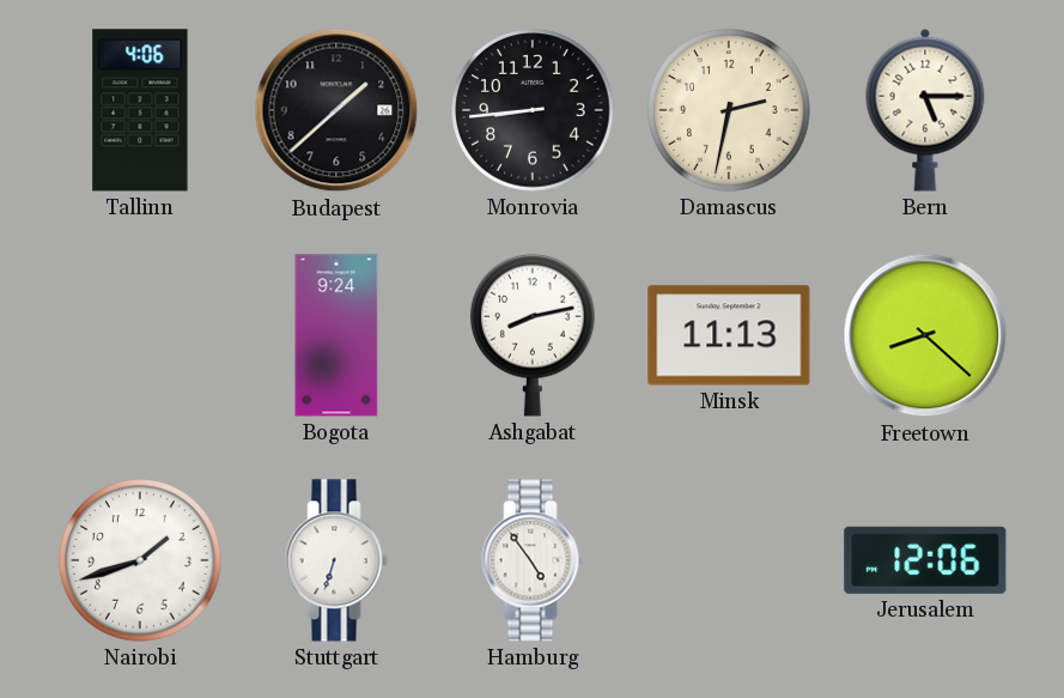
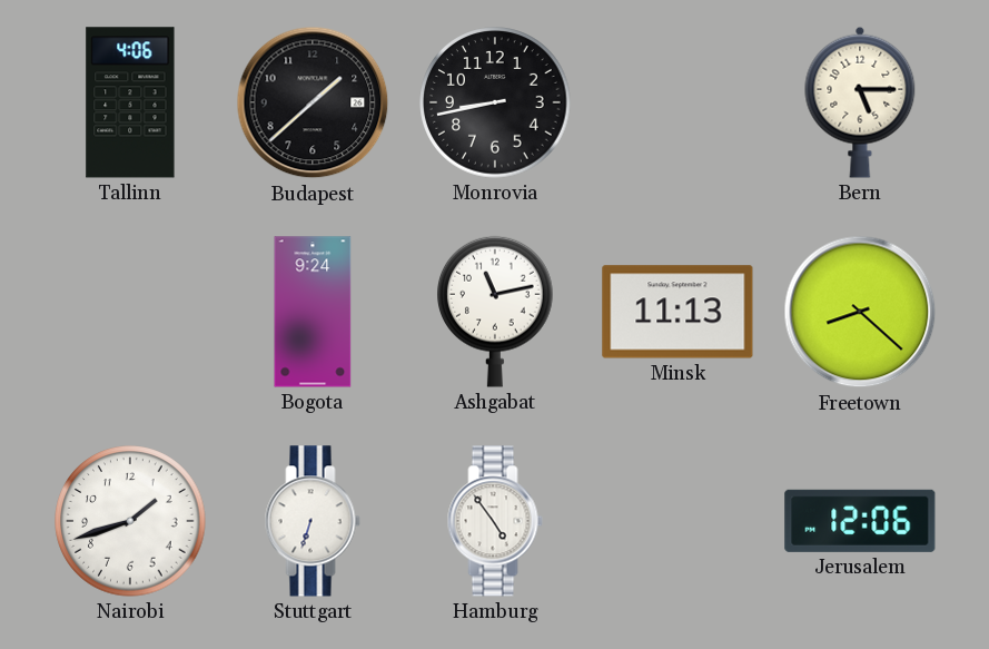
Monrovia: 8:44 -> 8:43 (495, 102)
Damascus: 2:32 -> none (729, 110)
Ashgabat: 8:13 -> 11:13 (496, 312)
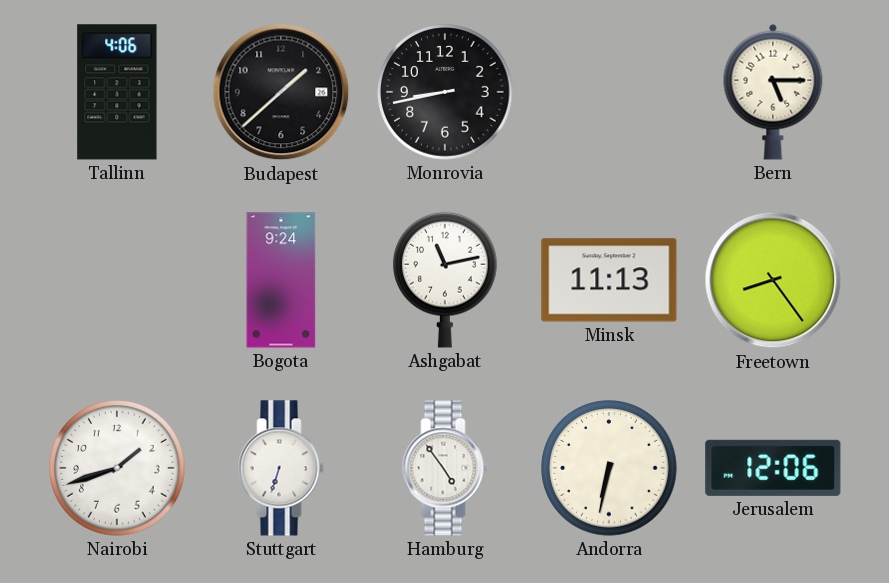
Freetown: 8:22 -> 8:24 (773, 280)
Andorra: none -> 6:32 (609, 468)
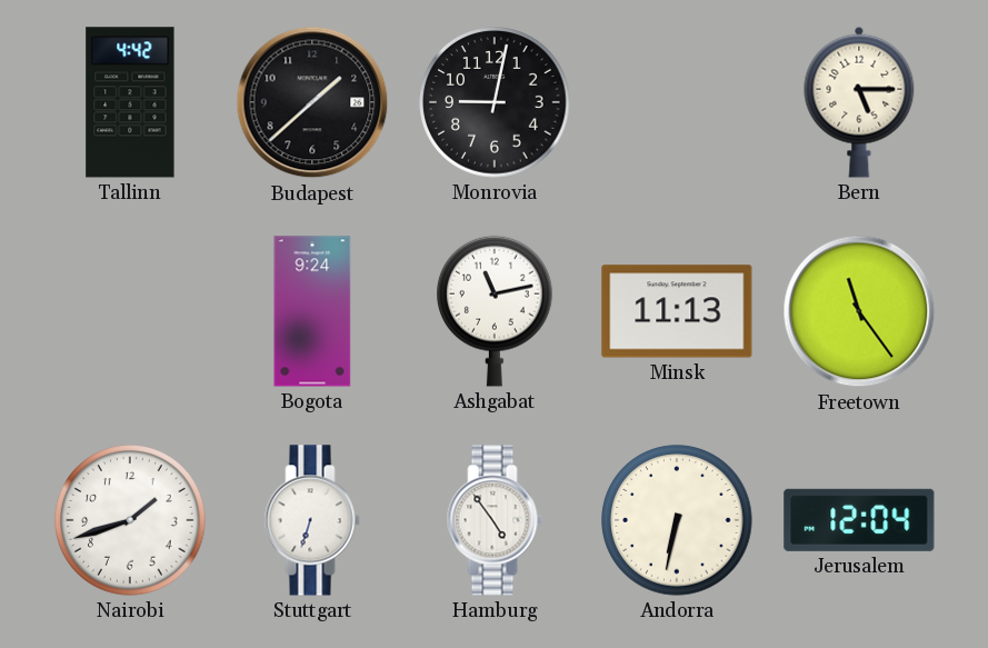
Tallinn: 4:06 -> 4:42 (130, 102)
Monrovia: 8:43 -> 9:02 (495, 102)
Freetown: 8:24 -> 11:24 (859, 311)
Jerusalem: 12:06 -> 12:04 (859, 520)
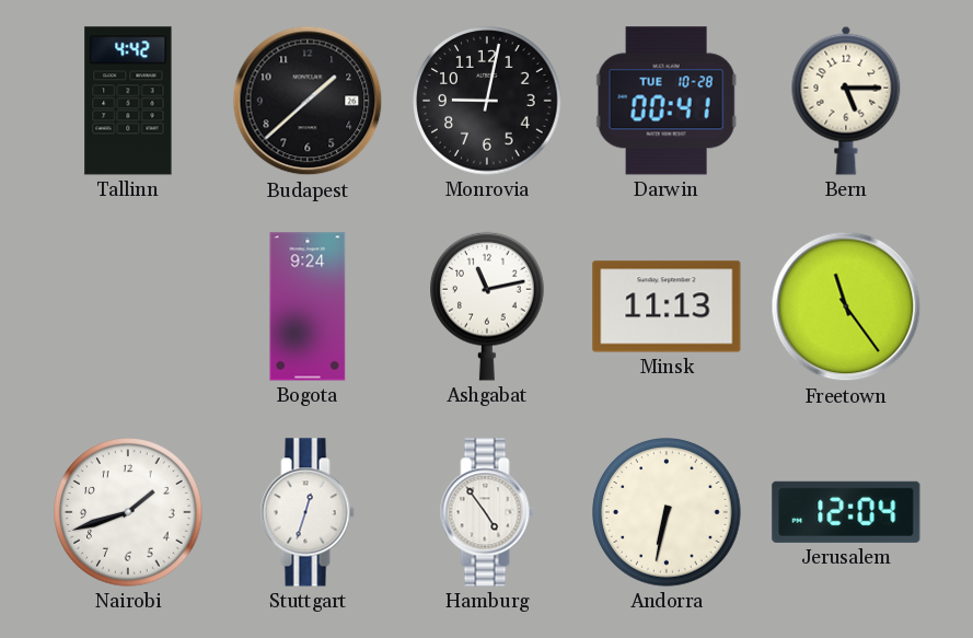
Darwin: none -> 00:41 (667, 101)
Stuttgart: 6:33 -> 12:33 (308, 512)
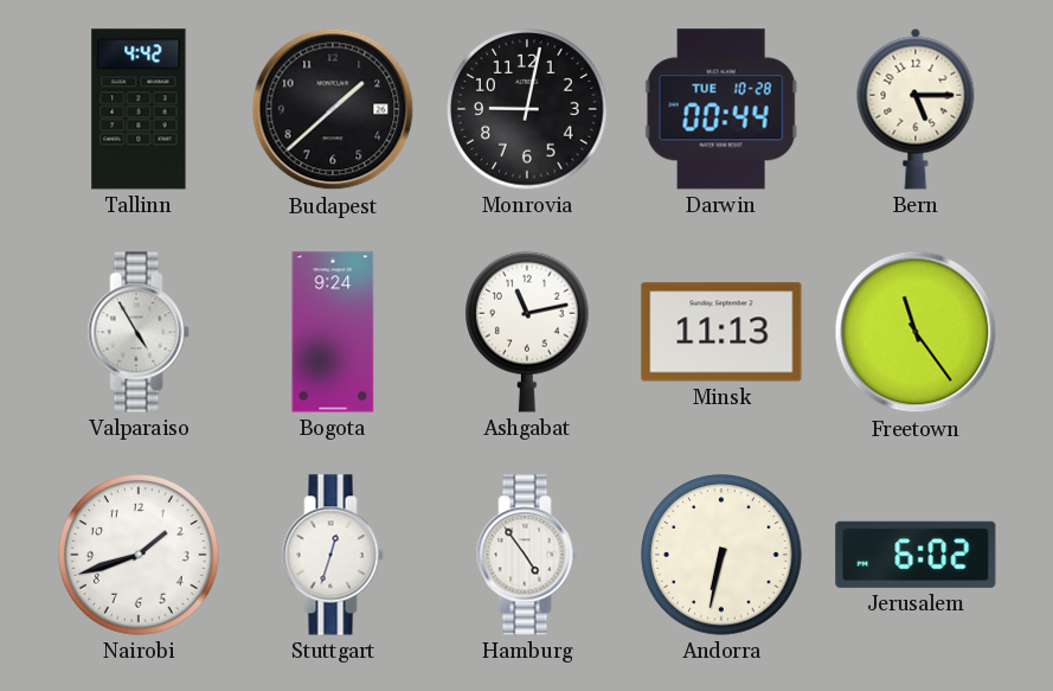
Darwin: 00:41 -> 00:44 (721, 109)
Valparaiso: none -> 4:55 (139, 332)
Jerusalem: 12:04 -> 6:02 (916, 555)
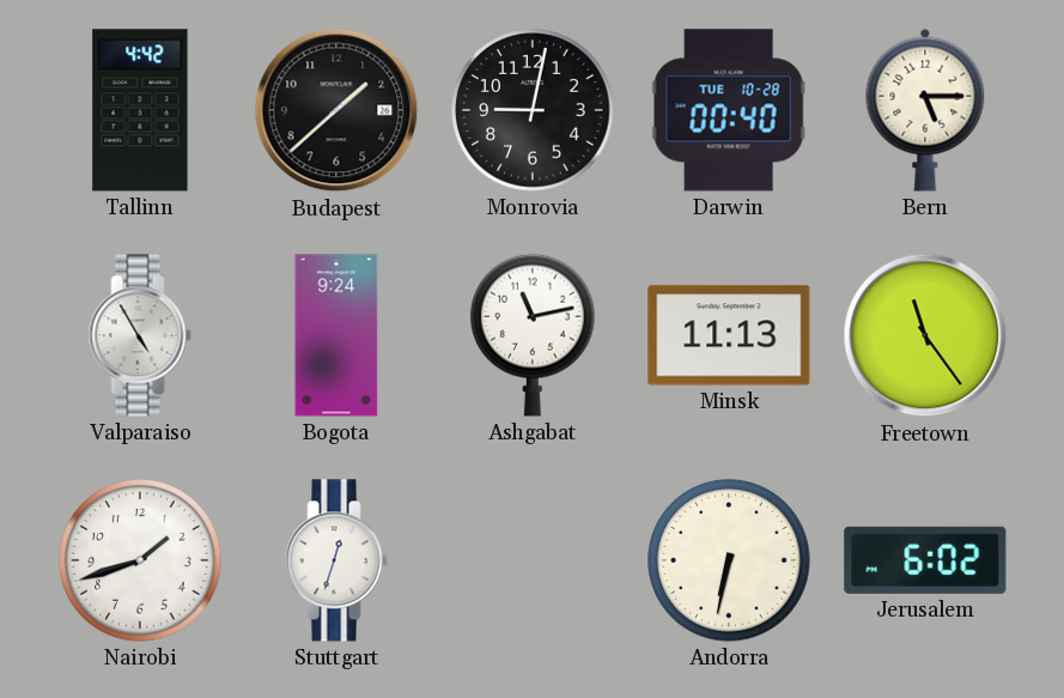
Darwin: 00:44 -> 00:40 (729, 110)
Hamburg: 4:54 -> none (527, 555)
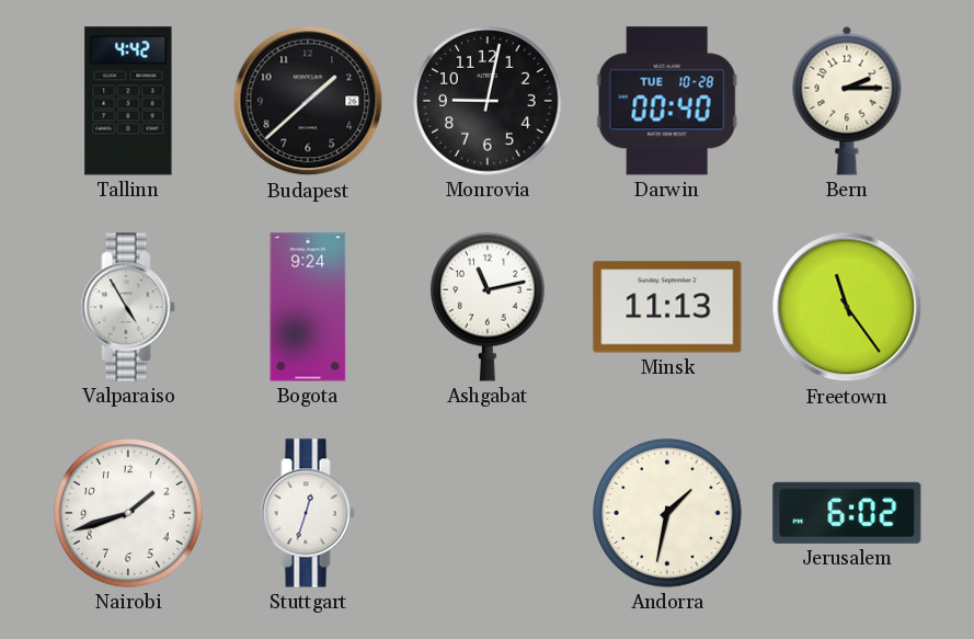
Bern: 5:15 -> 2:15 (847, 101)
Andorra: 6:32 -> 1:32 (667, 513)
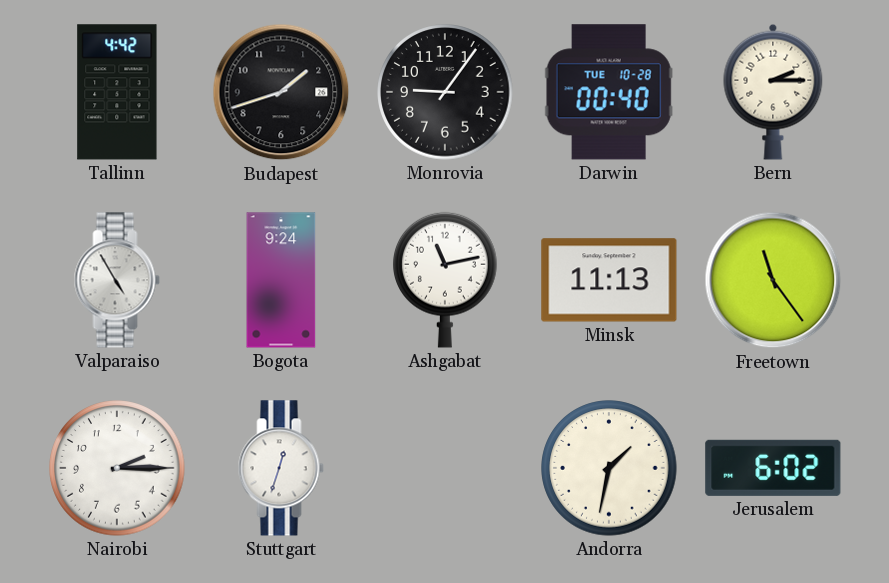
Budapest: 1:38 -> 1:42 (281, 92)
Monrovia: 9:02 -> 9:06 (445, 92)
Nairobi: 1:42 -> 2:15 (117, 468)
